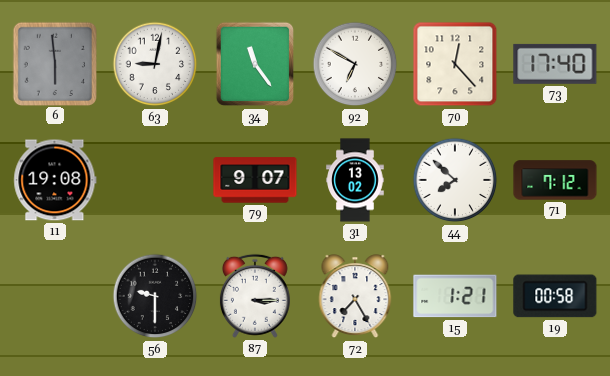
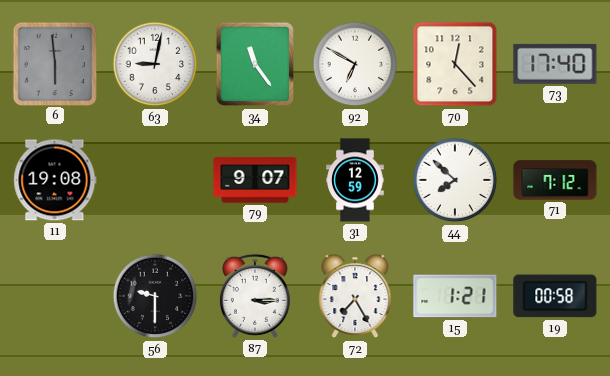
31: 13:02 -> 12:59 (355, 180)
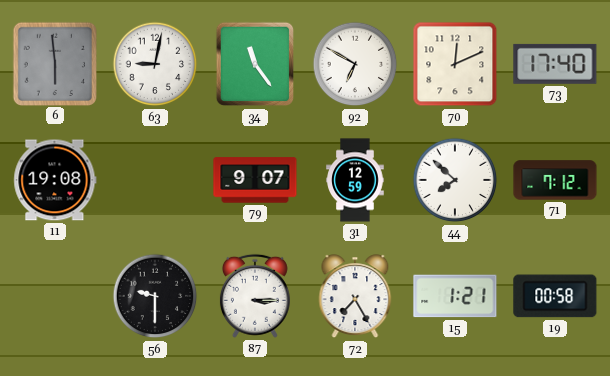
70: 12:23 -> 12:11 (455, 64)
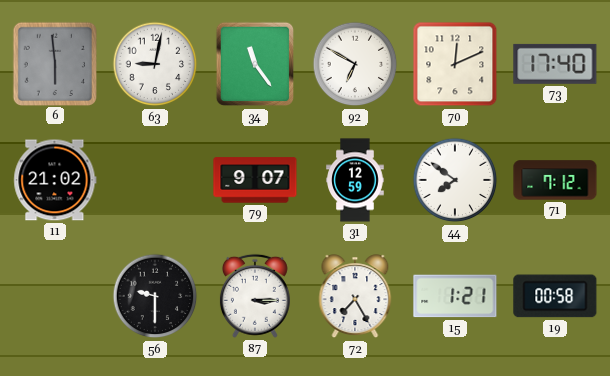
11: 19:08 -> 21:02 (55, 180)
44: 7:52 -> 7:51 (455, 180)
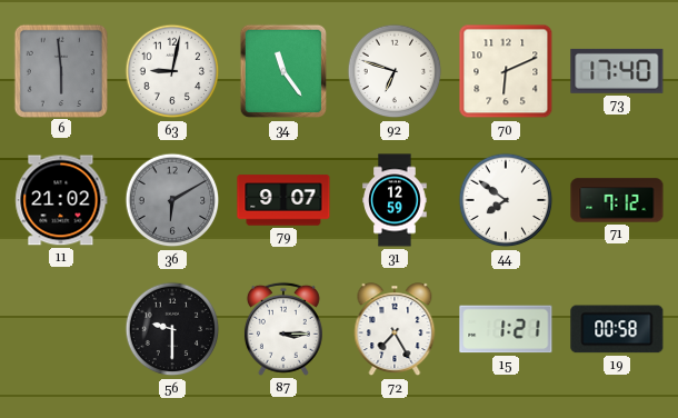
92: 6:50 -> 6:48 (395, 71)
70: 12:11 -> 6:11 (506, 71)
36: none -> 6:10 (172, 200)
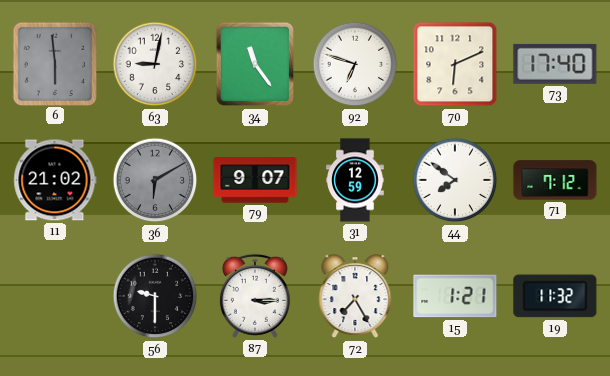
19: 00:58 -> 11:32 (555, 296)
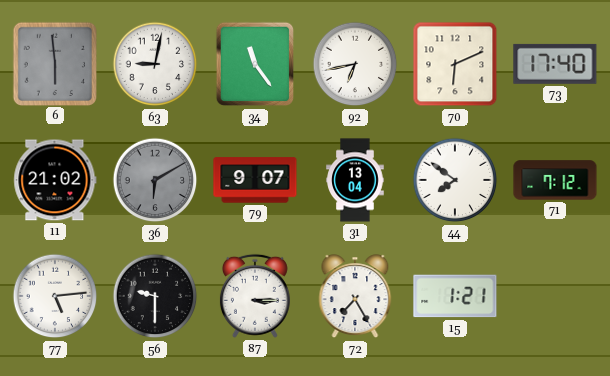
92: 6:48 -> 6:43 (355, 64)
31: 12:59 -> 13:04 (355, 180)
77: none -> 5:14 (55, 296)
19: 11:32 -> none (555, 296)
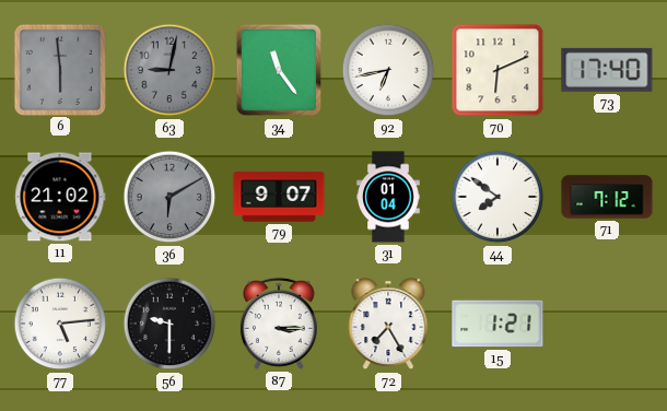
63 dial: white -> grey (169, 70)
31: 13:04 -> 01:04 (388, 197)
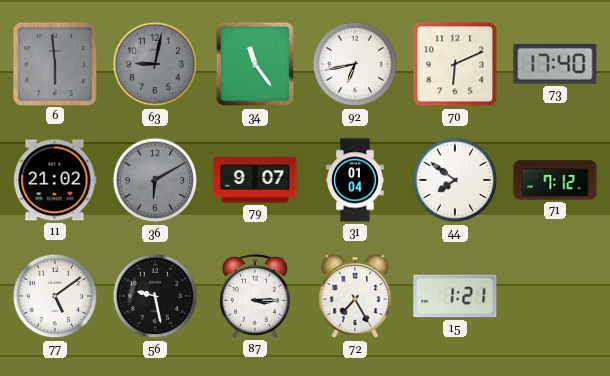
77: 5:14 -> 5:09 (55, 296)
56: 9:30 -> 9:28 (155, 296)
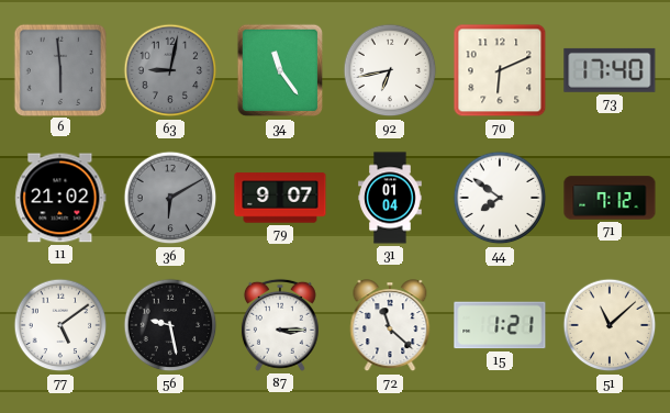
72: 7:25 -> 11:22 (390, 326)
51: none -> 11:08 (610, 325)
